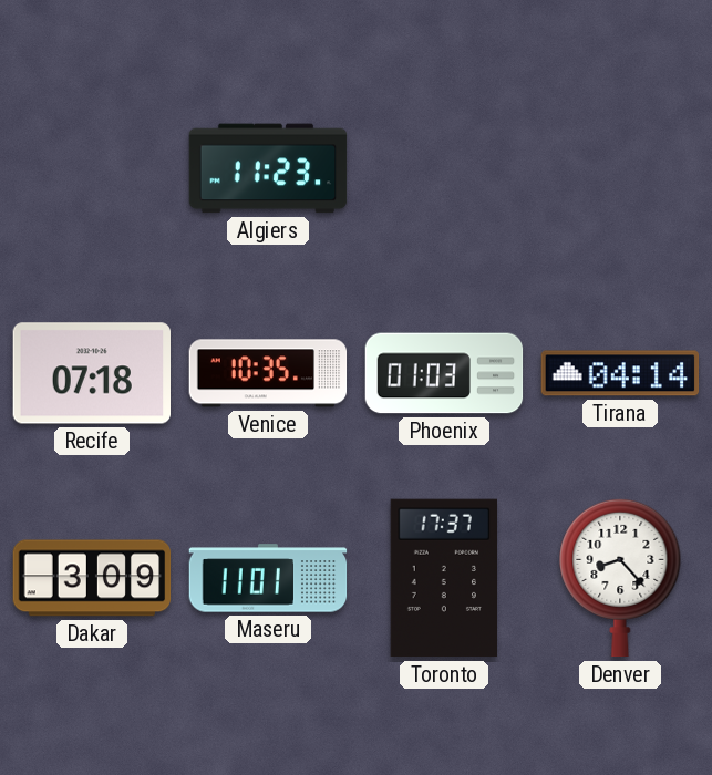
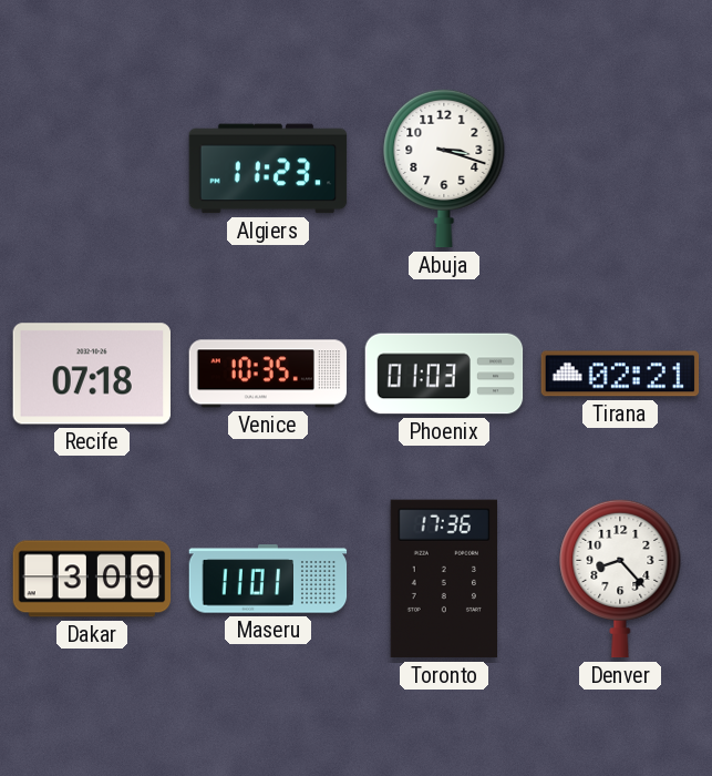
Abuja: none -> 3:18 (444, 169)
Tirana: 04:14 -> 02:21 (620, 374)
Toronto: 17:37 -> 17:36 (444, 579)
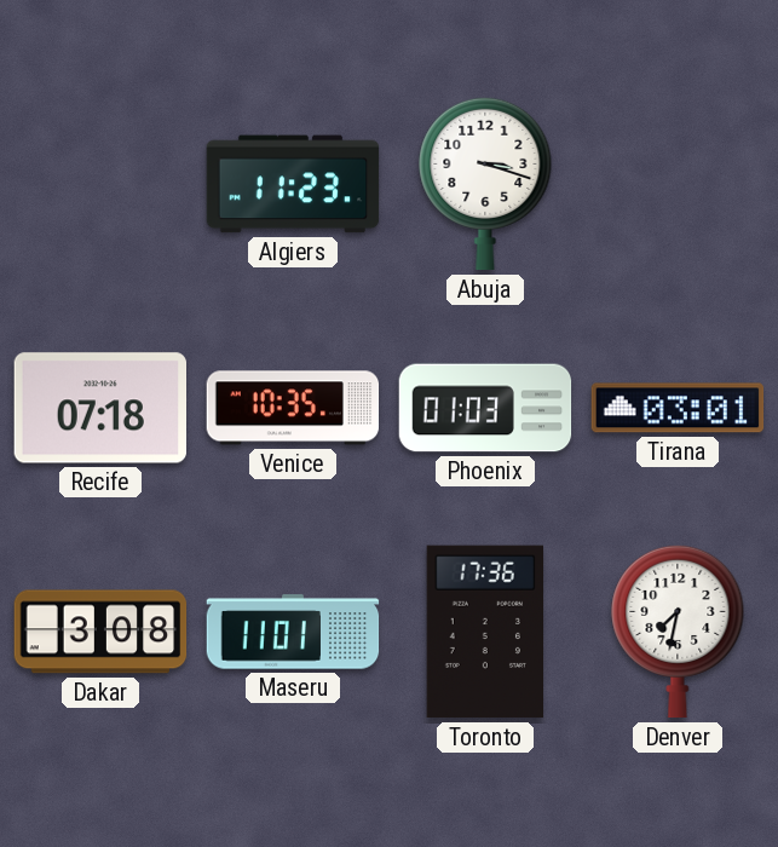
Tirana: 02:21 -> 03:01 (678, 408)
Dakar: 3:09 -> 3:08 (100, 632)
Denver: 8:23 -> 7:32 (678, 632)
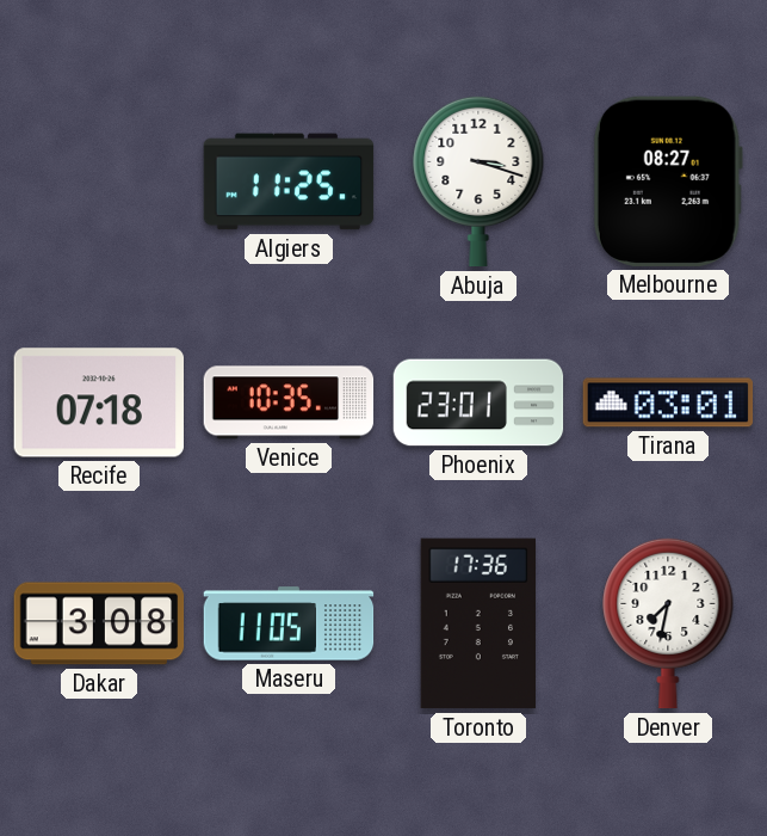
Algiers: 11:23 -> 11:25 (289, 182)
Melbourne: none -> 08:27 (668, 182)
Phoenix: 01:03 -> 23:01 (478, 402)
Maseru: 11:01 -> 11:05 (289, 623)
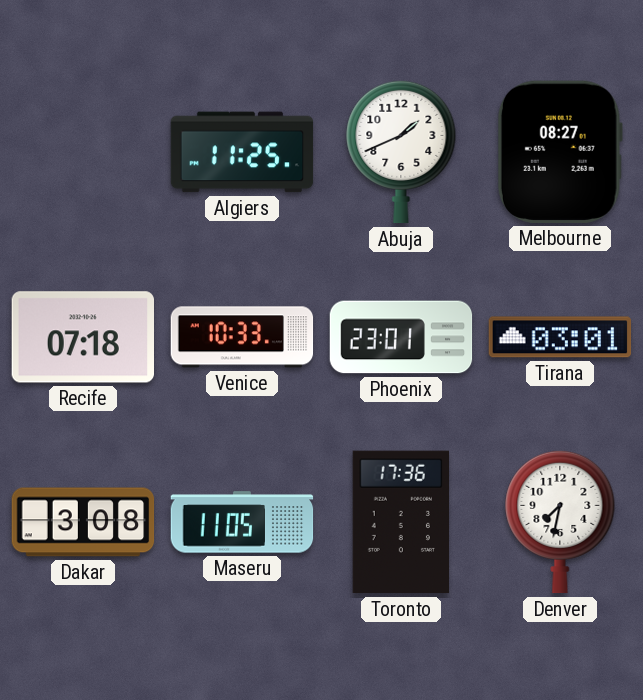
Abuja: 3:18 -> 1:41 (401, 152)
Venice: 10:35 -> 10:33 (242, 337)
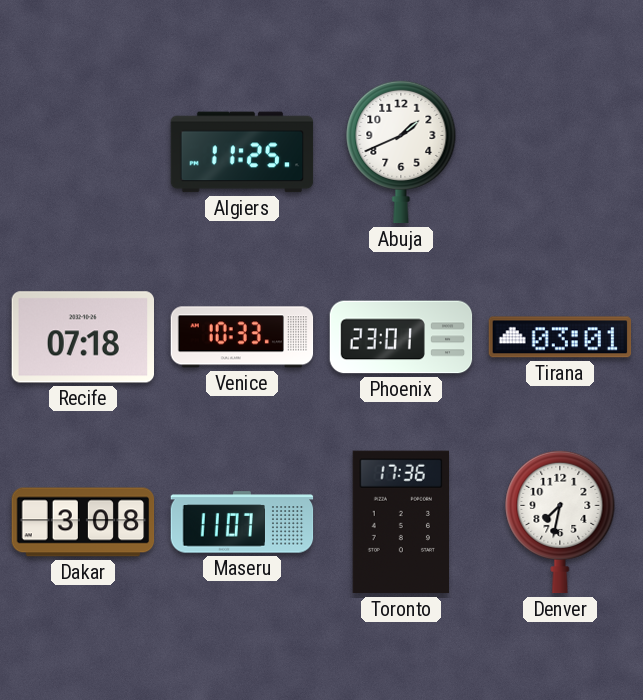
Melbourne: 08:27 -> none (560, 152)
Maseru: 11:05 -> 11:07 (242, 522)
